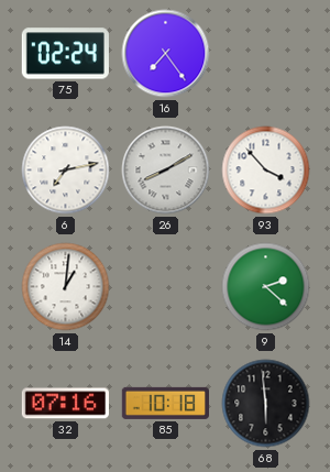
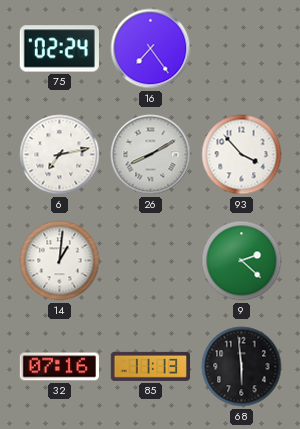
85: 10:18 -> 11:13 (150, 366)
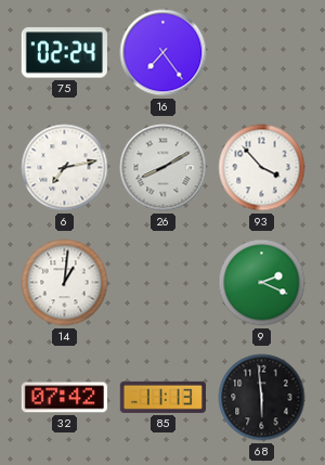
9: 2:22 -> 2:19 (262, 283)
32: 07:16 -> 07:42 (64, 398)
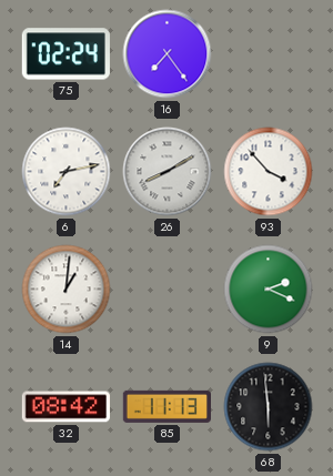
32: 07:42 -> 08:42 (65, 407)
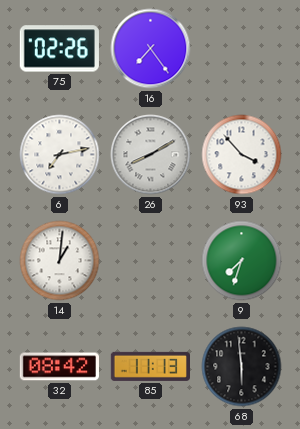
75: 02:24 -> 02:26 (59, 49)
9: 2:19 -> 7:33 (242, 261)
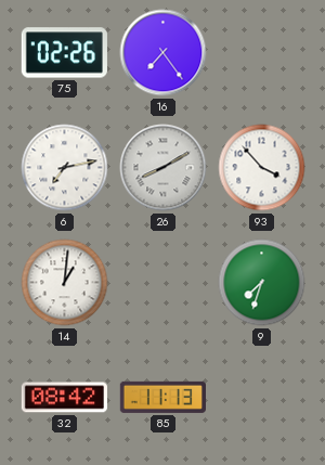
68: 5:59 -> none (242, 367)
